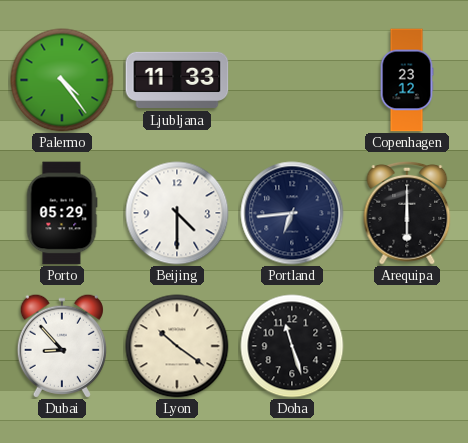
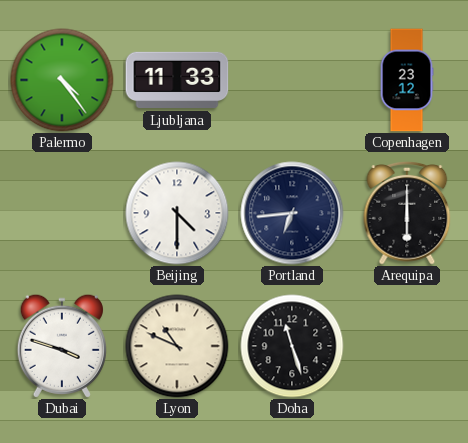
Porto: 05:29 -> none (62, 213)
Dubai: 8:53 -> 3:48 (62, 346)
Lyon: 10:21 -> 10:49 (177, 346)
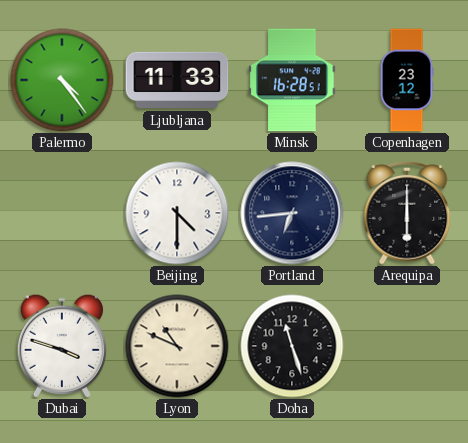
Minsk: none -> 16:28 (292, 80)
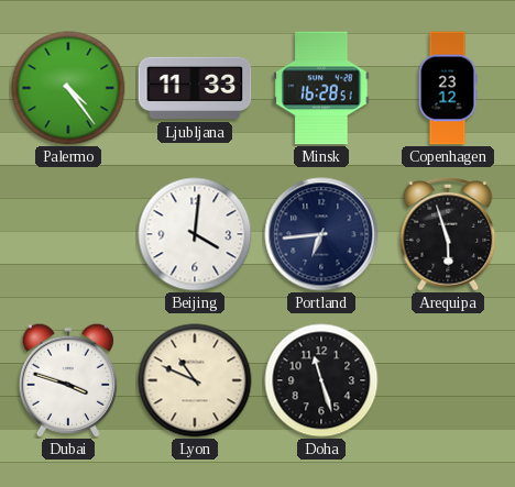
Beijing: 4:30 -> 4:01 (195, 234)
Arequipa: 6:00 -> 5:57 (448, 235)
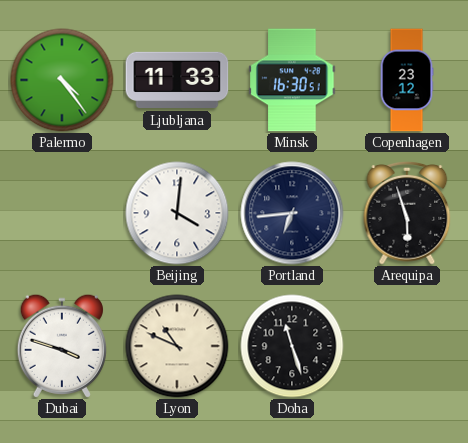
Minsk: 16:28 -> 16:30 (292, 80)
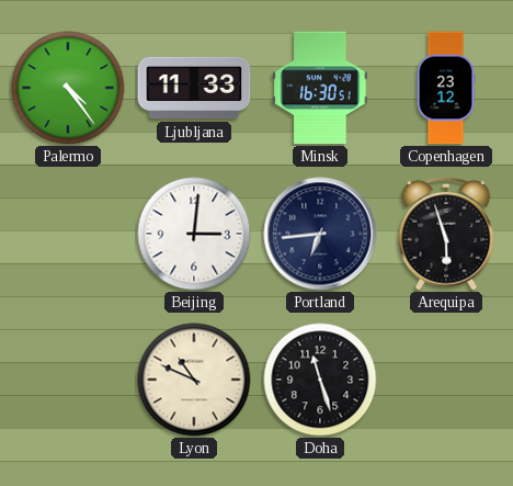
Beijing: 4:01 -> 3:01 (194, 234)
Dubai: 3:48 -> none (62, 346)
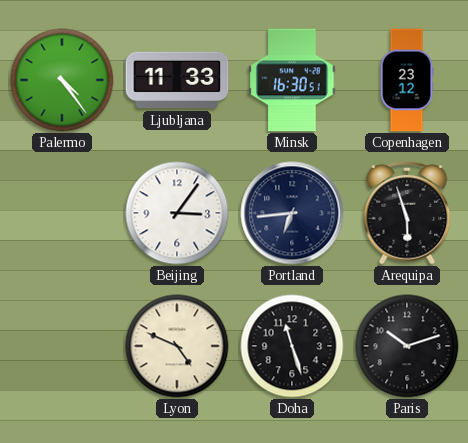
Beijing: 3:01 -> 3:06 (177, 213)
Lyon: 10:49 -> 4:49 (177, 346)
Paris: none -> 10:12 (407, 346)
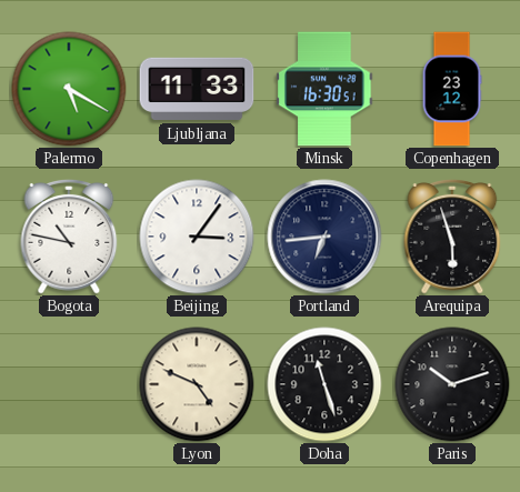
Palermo: 4:24 -> 5:20 (69, 89)
Bogota: none -> 10:47 (69, 238)
